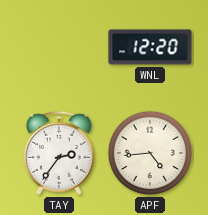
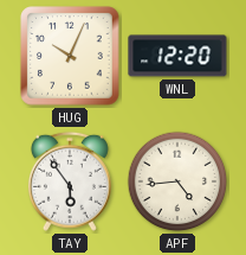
HUG: none -> 10:04 (70, 56)
TAY: 2:36 -> 5:54 (70, 181)
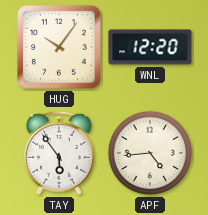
HUG: 10:04 -> 10:06 (59, 47)
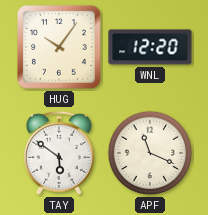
TAY: 5:54 -> 5:51 (59, 153)
APF: 4:44 -> 11:19 (150, 153)
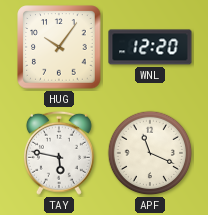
TAY: 5:51 -> 5:47 (59, 153)
